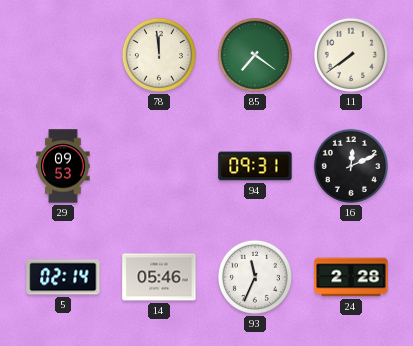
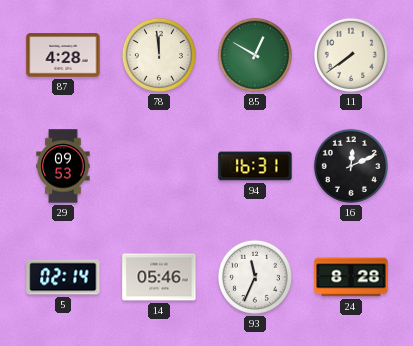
87: none -> 4:28 (63, 55)
85: 7:21 -> 12:50 (255, 55)
94: 09:31 -> 16:31 (255, 166)
24: 2:28 -> 8:28 (351, 277)
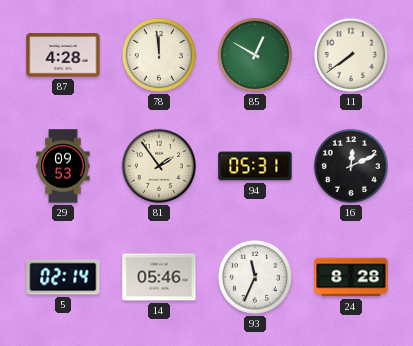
81: none -> 1:54 (159, 166)
94: 16:31 -> 05:31 (255, 166)
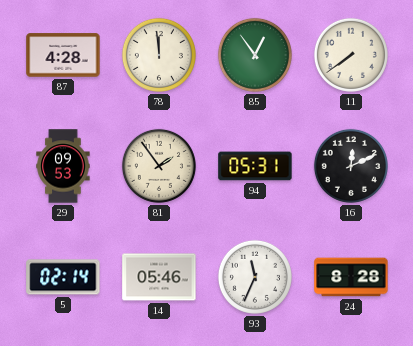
85: 12:50 -> 12:54 (255, 55)
